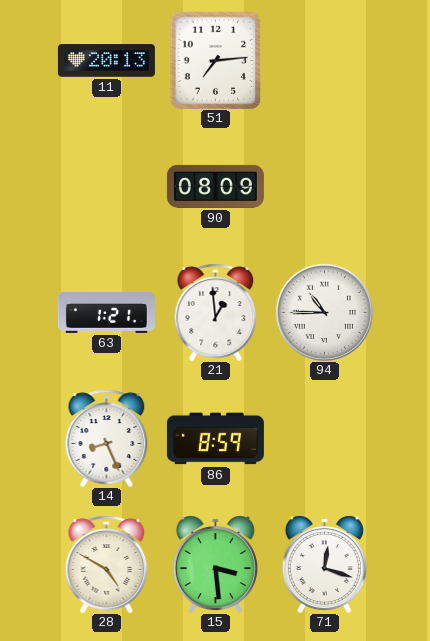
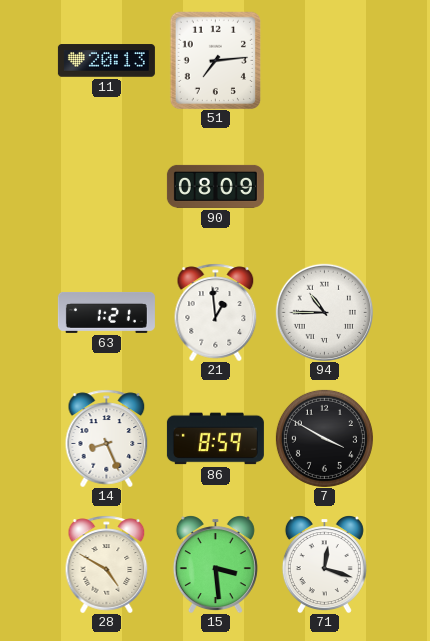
7: none -> 3:50 (324, 438)
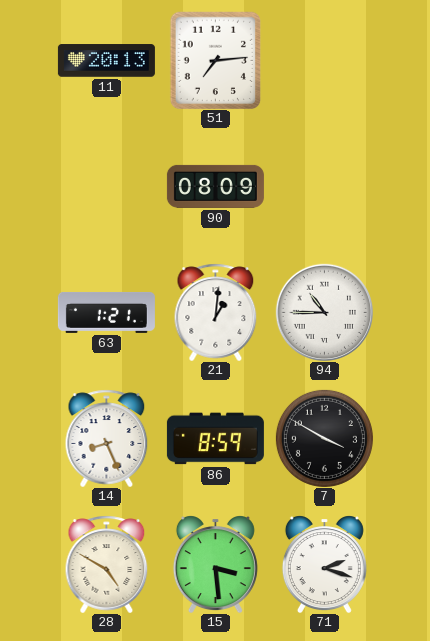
21: 12:59 -> 1:01 (216, 312)
71: 12:18 -> 2:18 (324, 564)
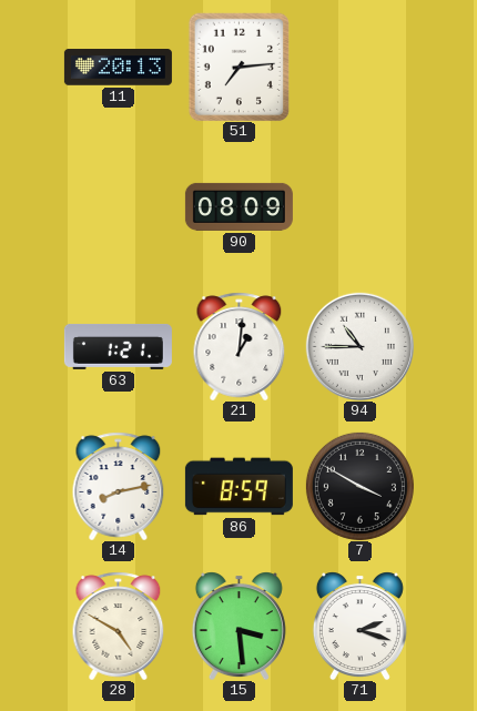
14: 8:26 -> 8:13 (119, 486)
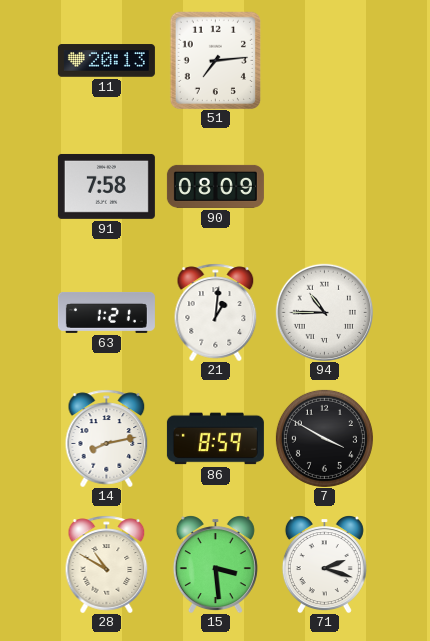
91: none -> 7:58 (106, 186)
28: 4:50 -> 10:50 (107, 564)
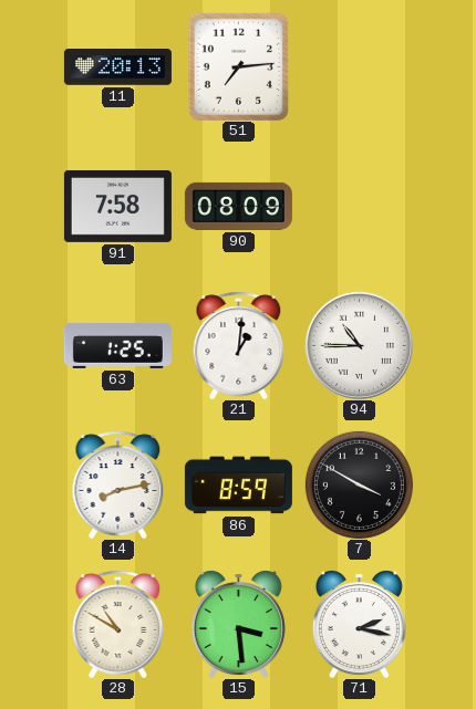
63: 1:21 -> 1:25 (117, 345)
71: 2:18 -> 2:17 (359, 624)
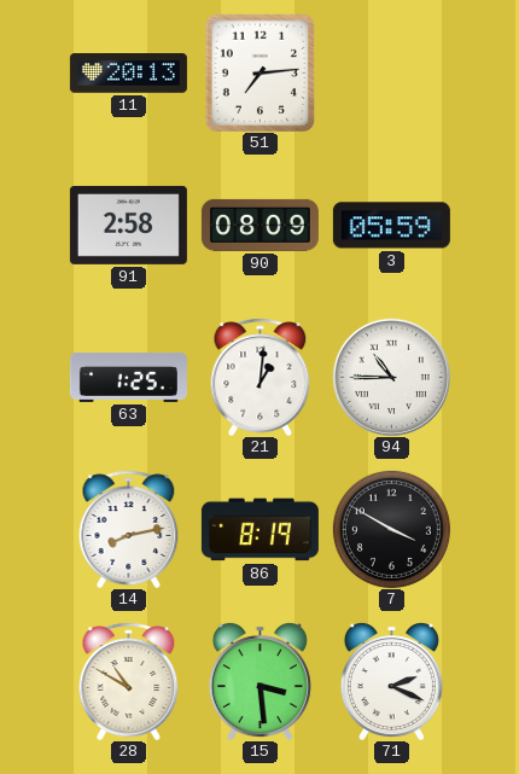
91: 7:58 -> 2:58 (128, 225)
3: none -> 05:59 (391, 226)
86: 8:59 -> 8:19 (259, 530)
71: 2:17 -> 2:19 (391, 681)
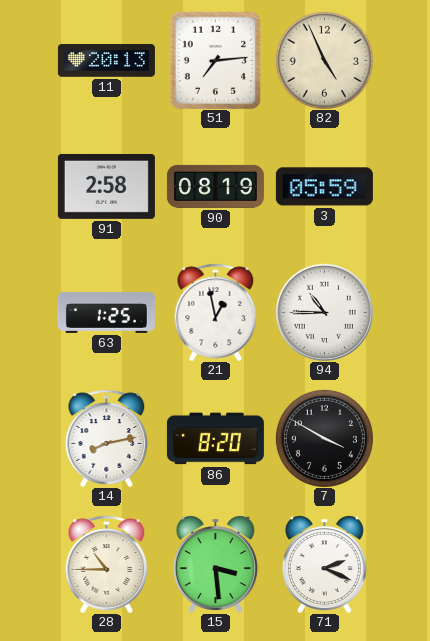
82: none -> 4:56 (324, 60)
90: 08:09 -> 08:19 (215, 186)
21: 1:01 -> 12:58 (216, 312)
86: 8:19 -> 8:20 (215, 439)
28: 10:50 -> 10:45 (107, 564)
